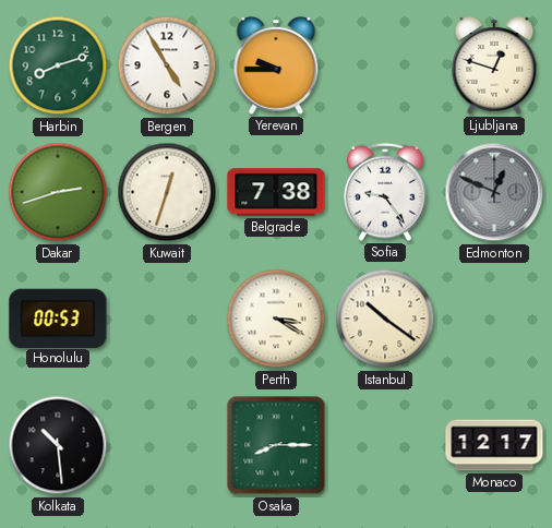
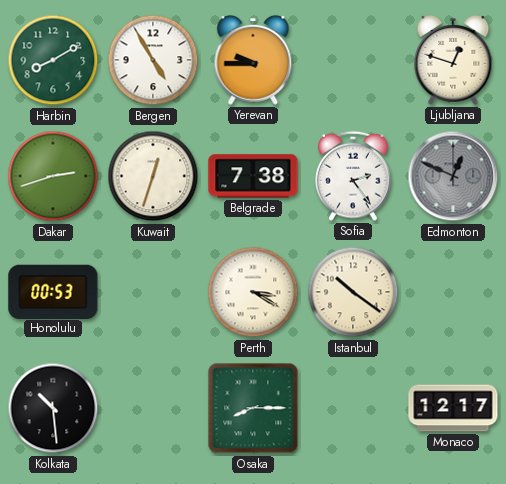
Harbin: 8:12 -> 8:10 (53, 60)
Sofia: 9:24 -> 2:24 (353, 176)
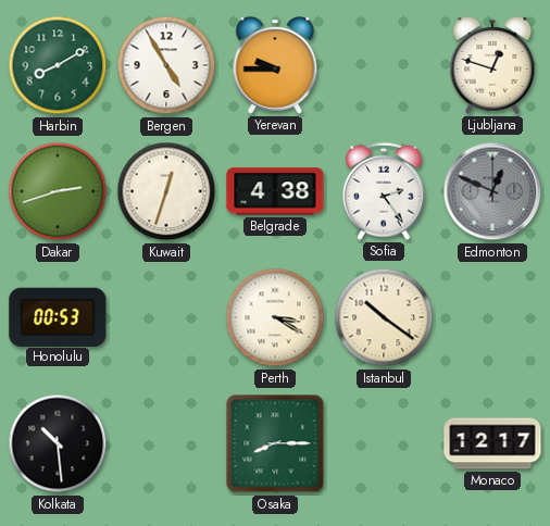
Belgrade: 7:38 -> 4:38 (275, 191)
